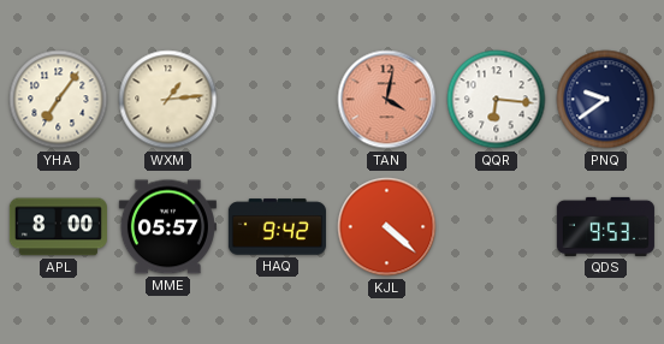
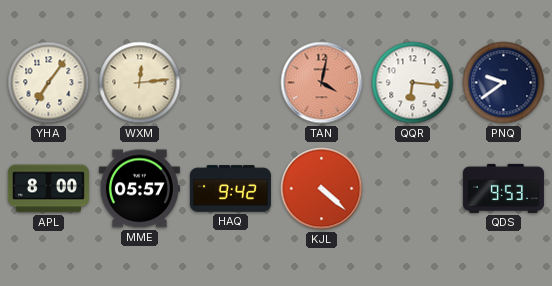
WXM: 1:14 -> 12:14 (140, 83)
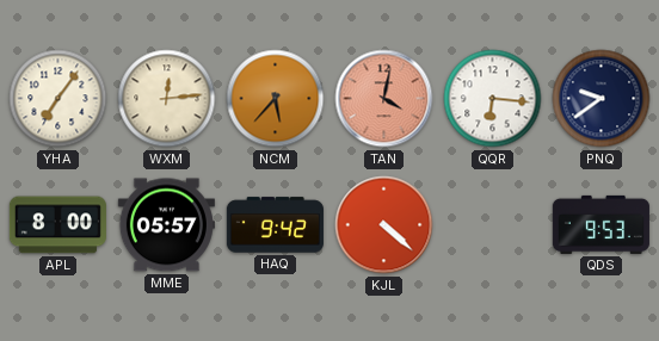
NCM: none -> 5:37 (276, 99)
